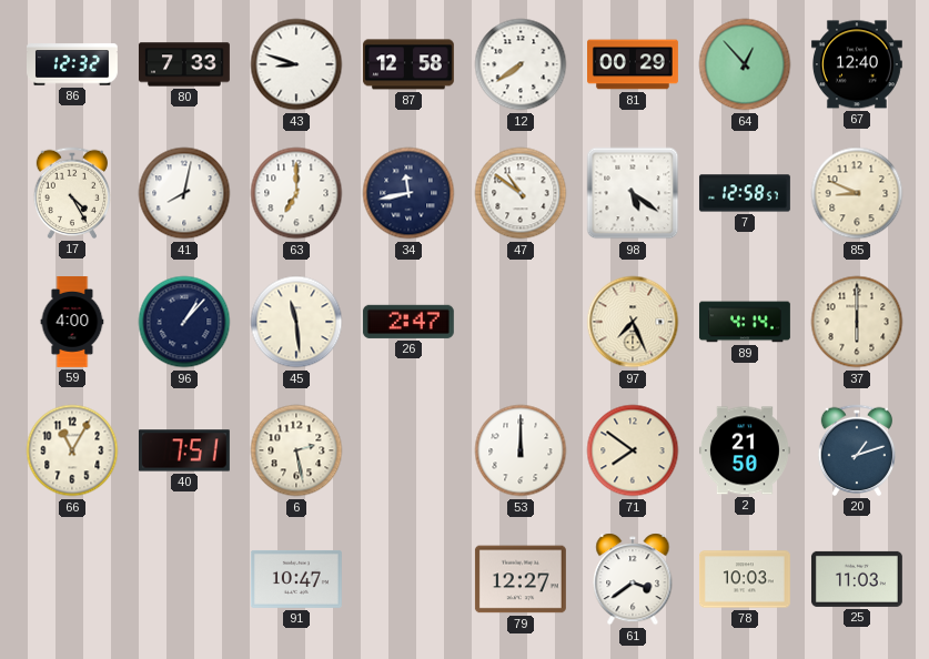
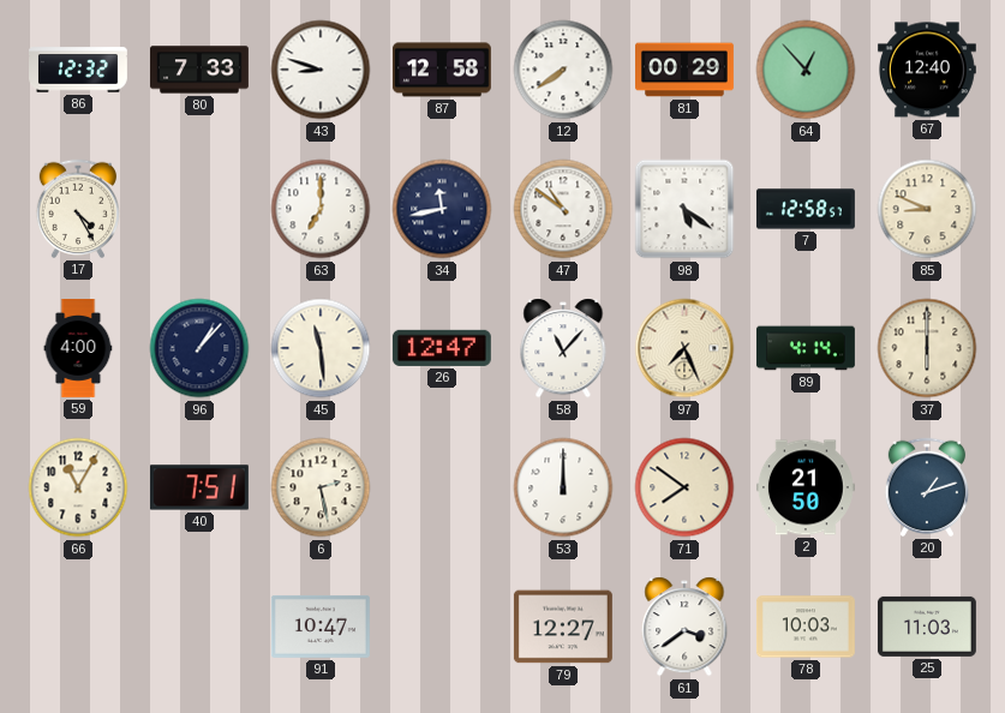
41: 8:02 -> none (184, 193)
26: 2:47 -> 12:47 (442, 348)
58: none -> 11:07 (563, 348)
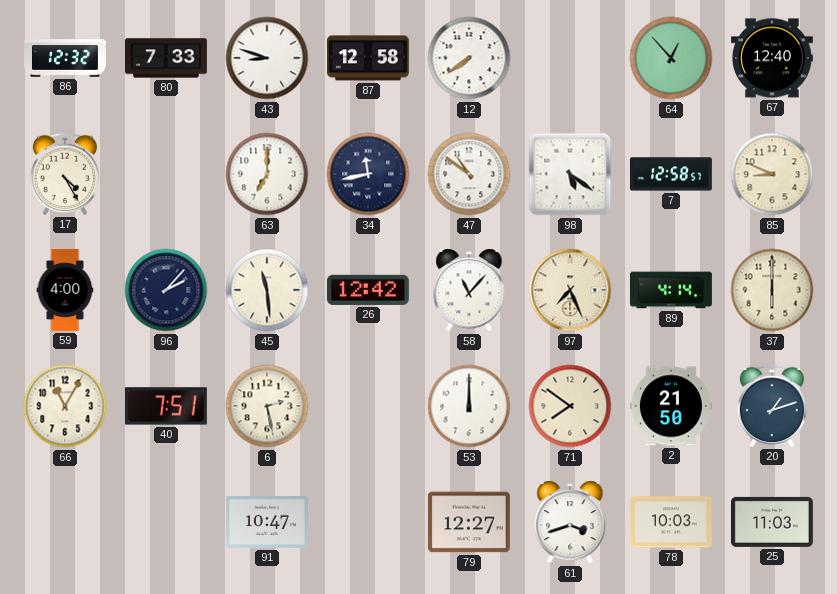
81: 00:29 -> none (686, 70)
96: 1:07 -> 2:07 (166, 290)
26: 12:47 -> 12:42 (368, 290)
61: 3:39 -> 3:42 (570, 522)
